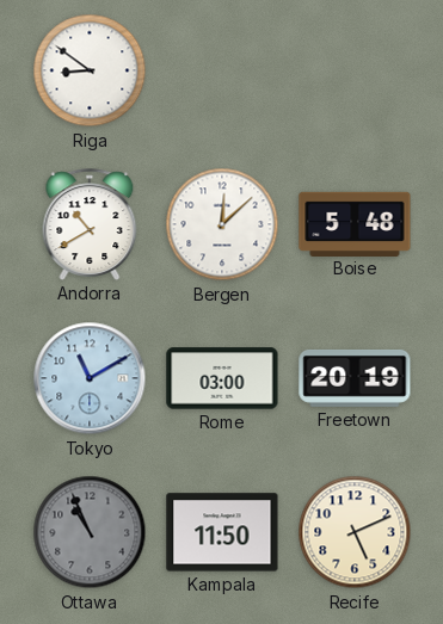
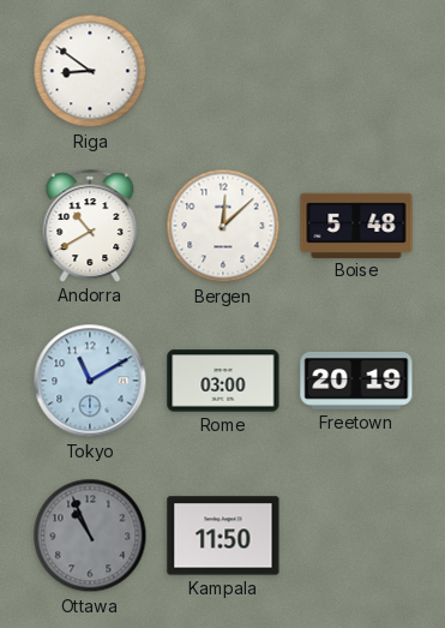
Recife: 5:11 -> none (355, 532)
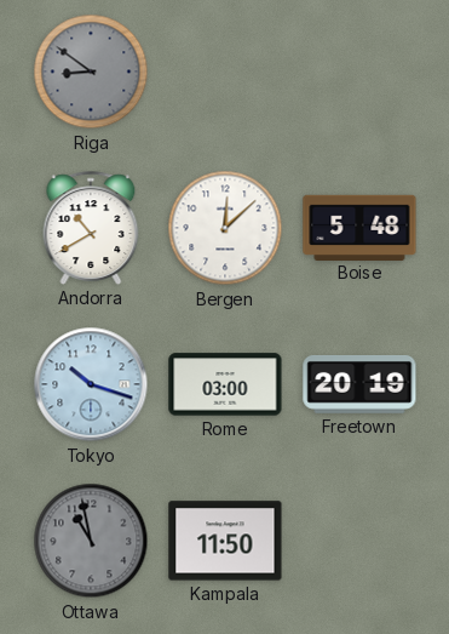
Riga dial: white -> grey (91, 72)
Tokyo: 11:10 -> 10:18 (91, 384)
Ottawa: 10:56 -> 10:58 (91, 541)
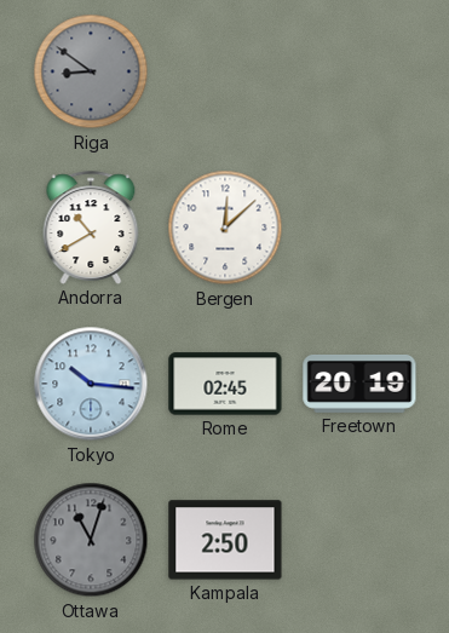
Boise: 5:48 -> none (359, 227)
Tokyo: 10:18 -> 10:16 (91, 384)
Rome: 03:00 -> 02:45 (225, 384)
Ottawa: 10:58 -> 11:03 (91, 540)
Kampala: 11:50 -> 2:50 (225, 540)
